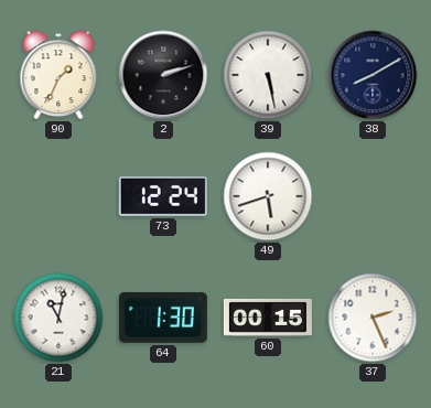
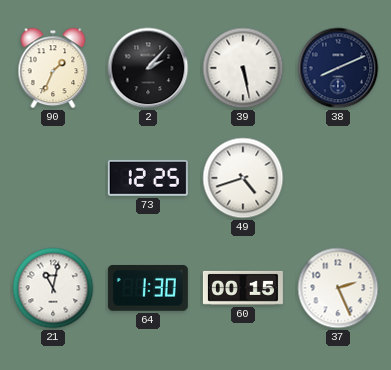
2: 2:12 -> 2:07 (148, 68)
38: 8:10 -> 8:11 (338, 68)
73: 12:24 -> 12:25 (148, 178)
49: 5:42 -> 4:42 (243, 178)
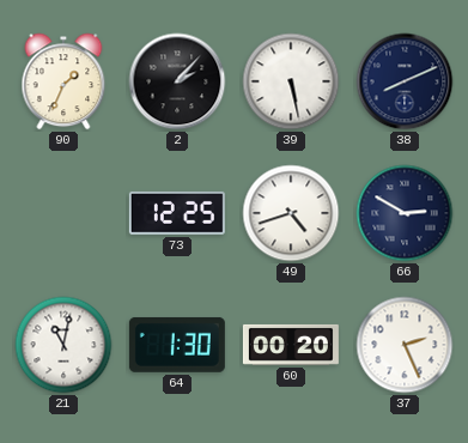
66: none -> 2:50 (405, 213)
60: 00:15 -> 00:20 (291, 345)
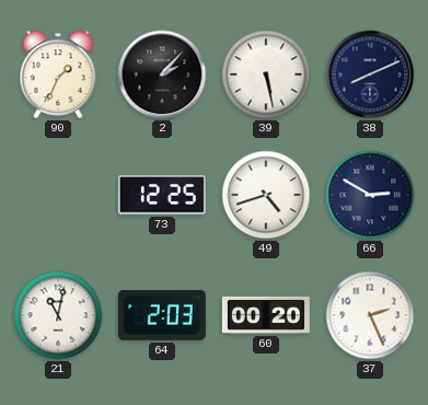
64: 1:30 -> 2:03 (162, 315)
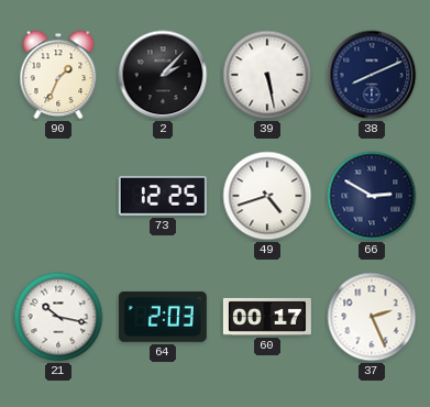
21: 11:02 -> 10:17 (58, 317)
60: 00:20 -> 00:17 (267, 317)
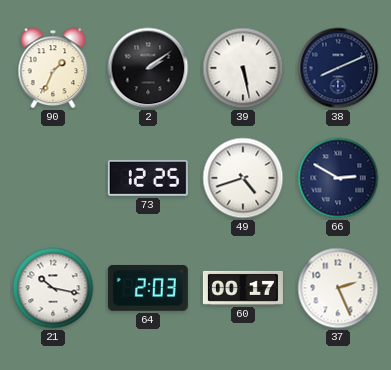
2: 2:07 -> 2:09 (148, 68)
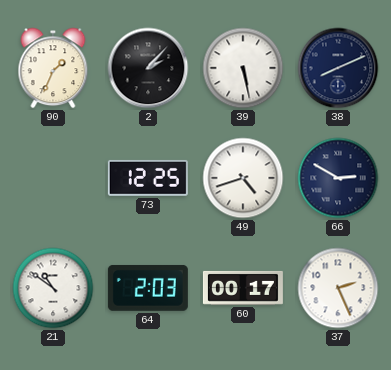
2: 2:09 -> 2:07 (148, 68)
21: 10:17 -> 10:51 (53, 288)
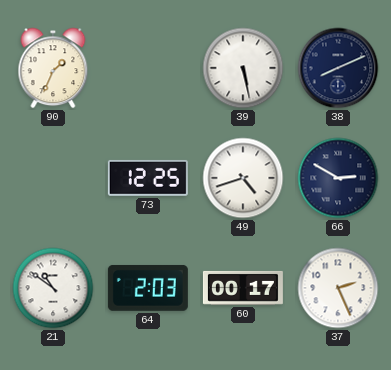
2: 2:07 -> none (148, 68)
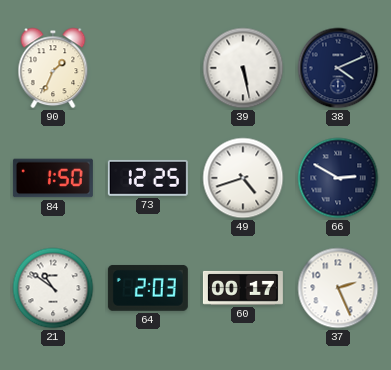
38: 8:11 -> 4:11 (338, 68)
84: none -> 1:50 (53, 178)
